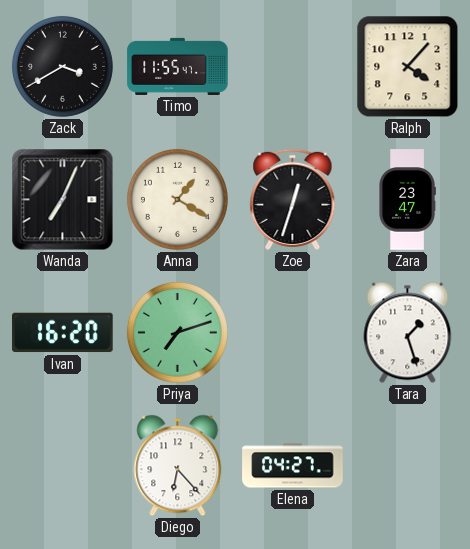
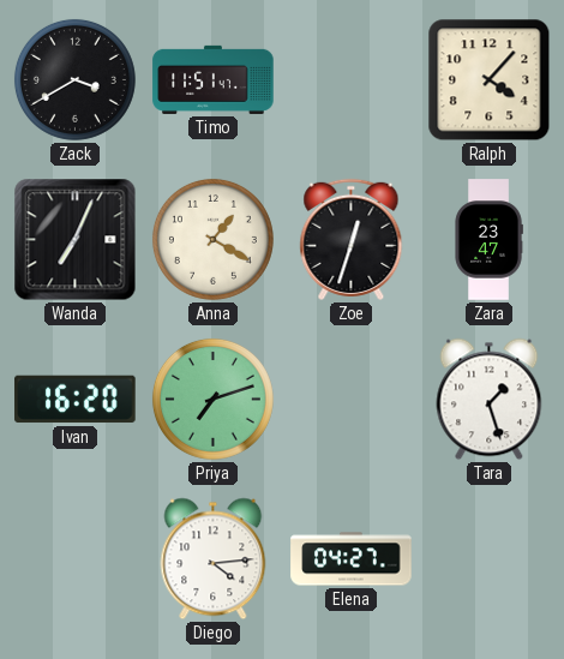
Timo: 11:55 -> 11:51 (214, 79)
Diego: 6:23 -> 4:14 (214, 559)
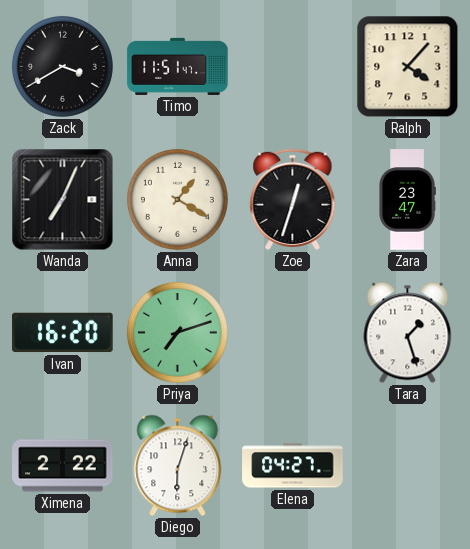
Ximena: none -> 2:22 (63, 466)
Diego: 4:14 -> 6:03 (178, 466)
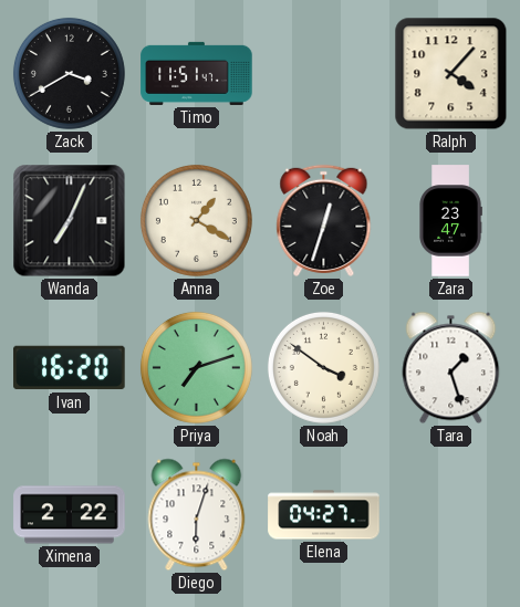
Noah: none -> 3:51 (323, 367)
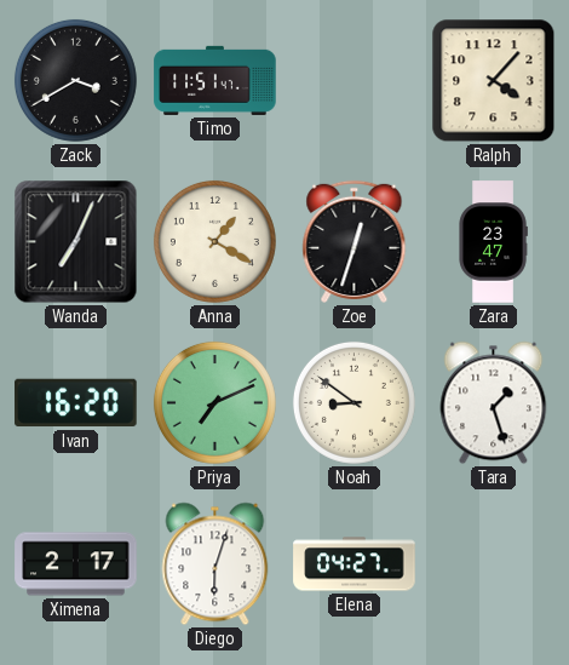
Priya: 7:12 -> 7:11 (214, 402)
Noah: 3:51 -> 8:51 (354, 402)
Ximena: 2:22 -> 2:17 (76, 564)
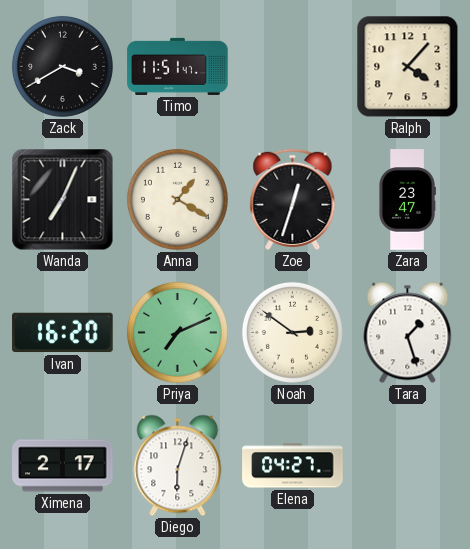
Noah: 8:51 -> 2:51 (292, 332)
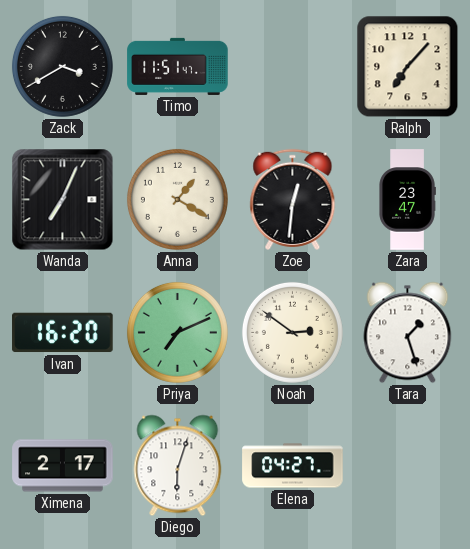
Ralph: 4:07 -> 7:07 (408, 67)
Zoe: 12:33 -> 12:31 (293, 199)
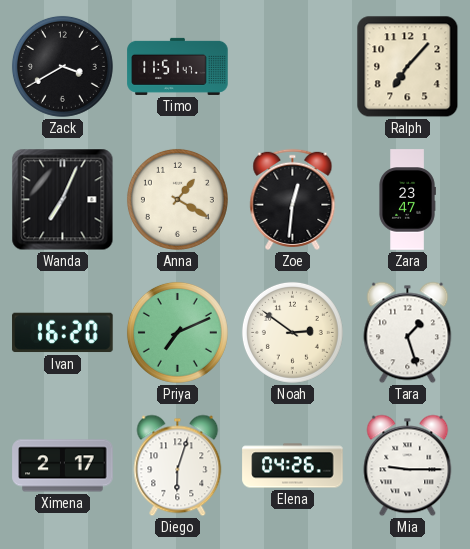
Elena: 04:27 -> 04:26 (293, 466)
Mia: none -> 9:15 (408, 466)
